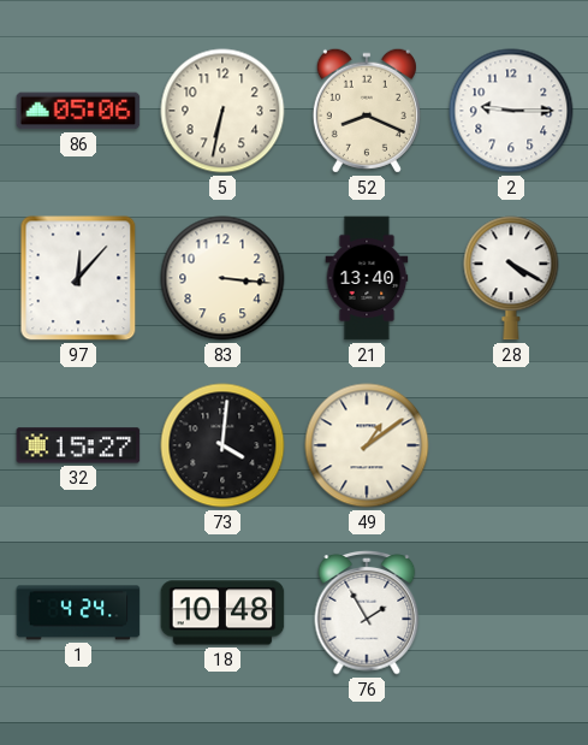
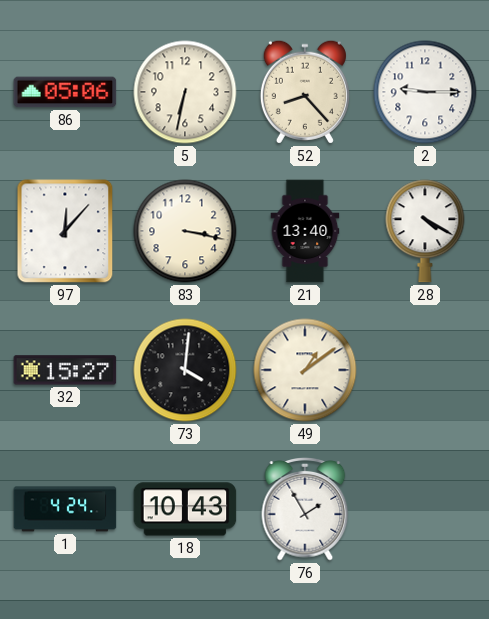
52: 8:19 -> 8:23 (305, 92)
83: 3:16 -> 3:17 (185, 231)
18: 10:48 -> 10:43 (185, 509)
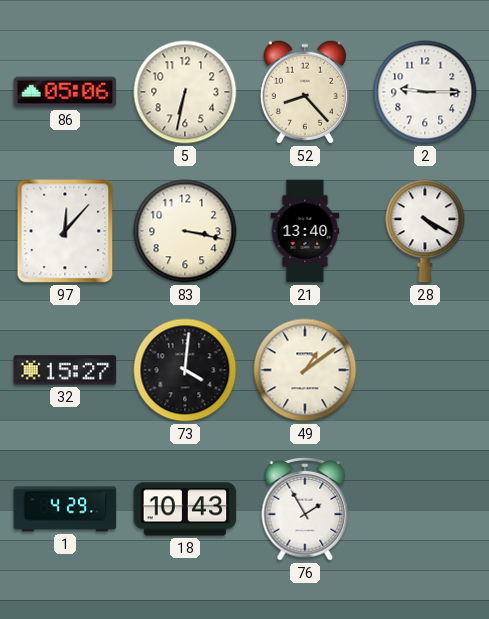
1: 4:24 -> 4:29 (65, 509)
